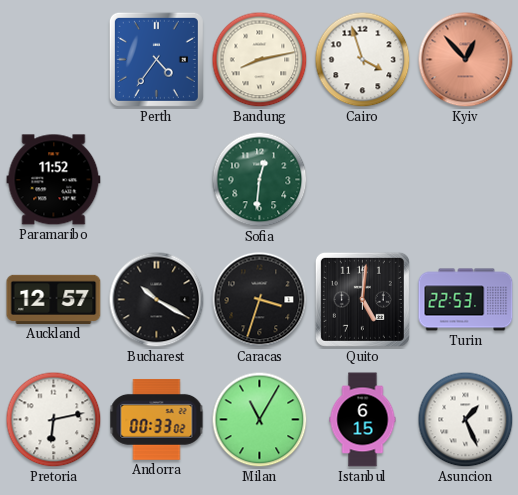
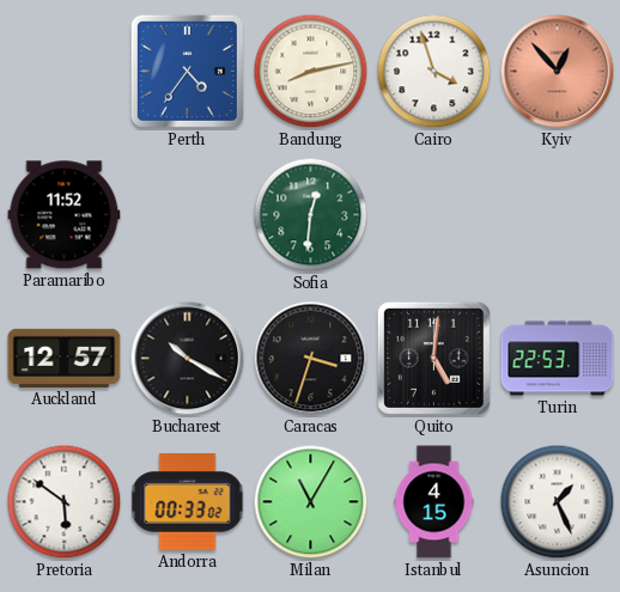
Pretoria: 6:13 -> 5:51 (65, 502)
Istanbul: 6:15 -> 4:15 (434, 502)
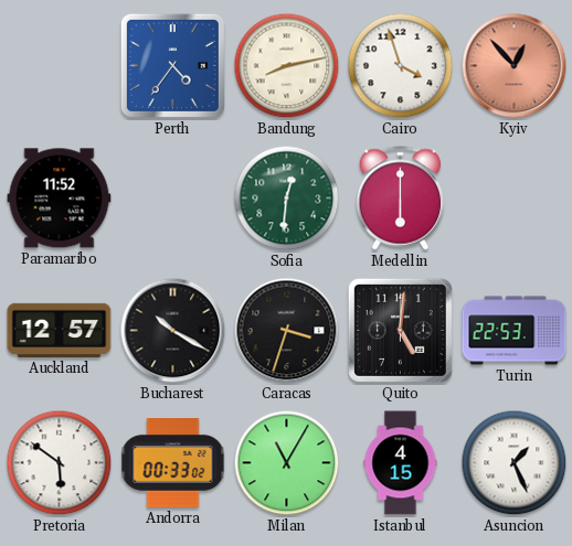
Medellin: none -> 6:00 (401, 199)
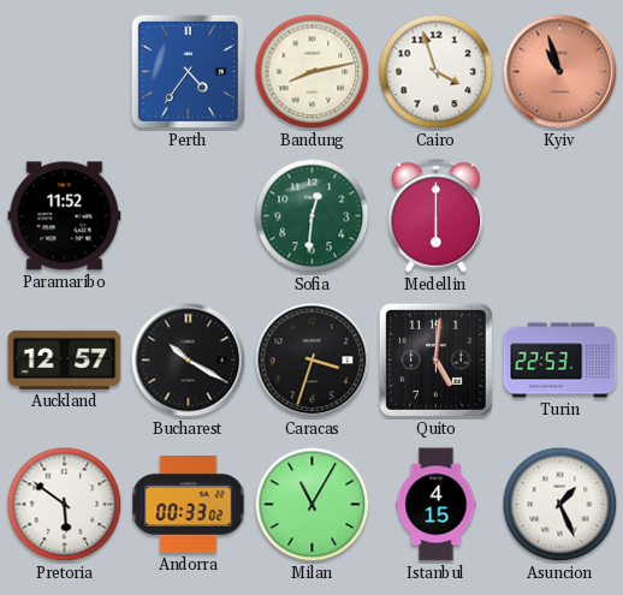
Kyiv: 12:53 -> 10:57 (560, 72)
